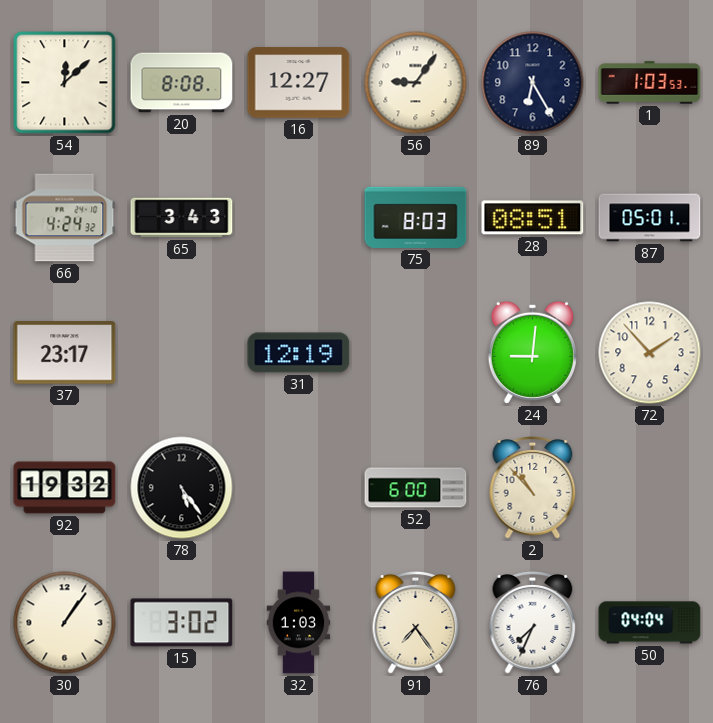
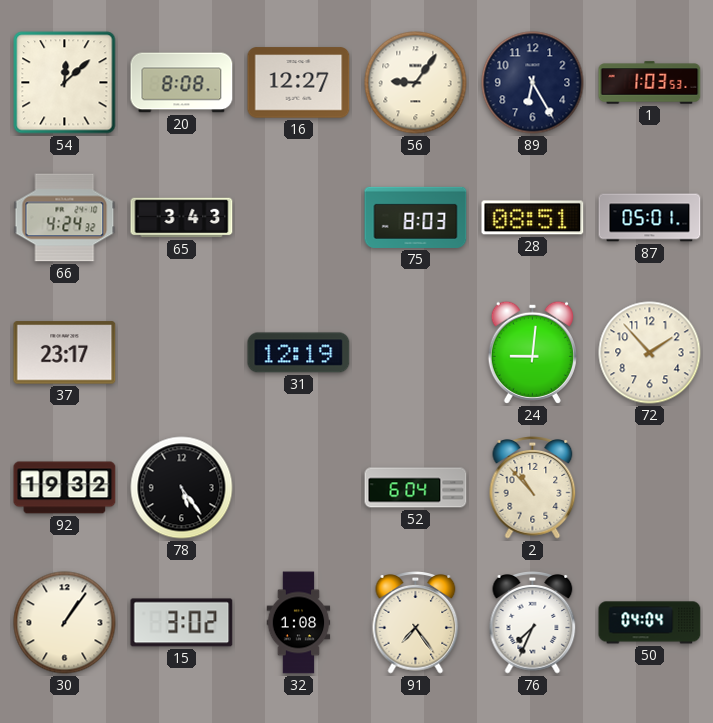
52: 6:00 -> 6:04 (416, 488)
32: 1:03 -> 1:08 (299, 623)
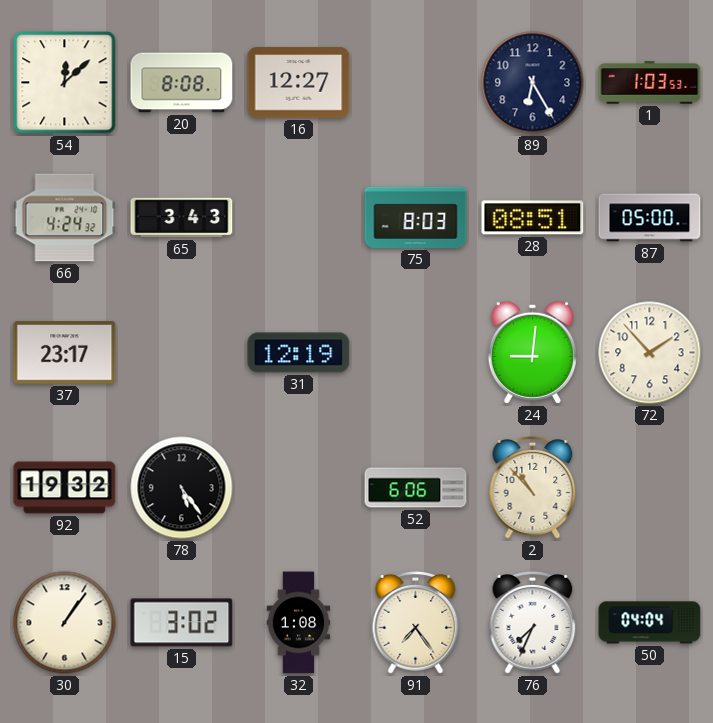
56: 9:06 -> none (416, 83)
87: 05:01 -> 05:00 (650, 218)
52: 6:04 -> 6:06 (416, 488)
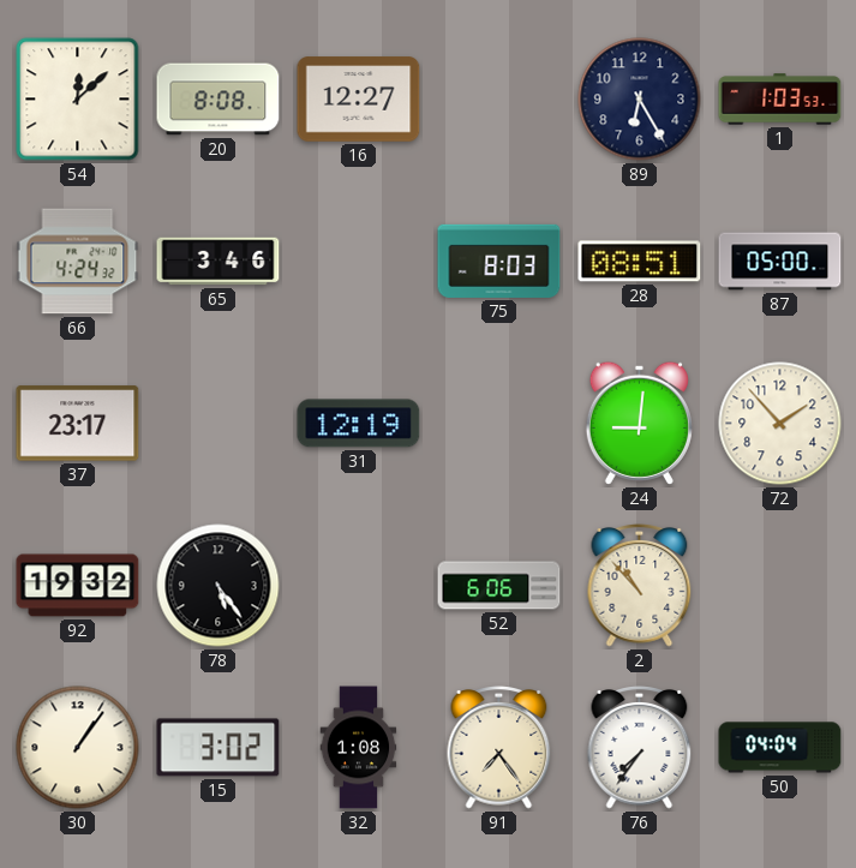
65: 3:43 -> 3:46 (219, 262)
76: 7:34 -> 7:36 (640, 748)
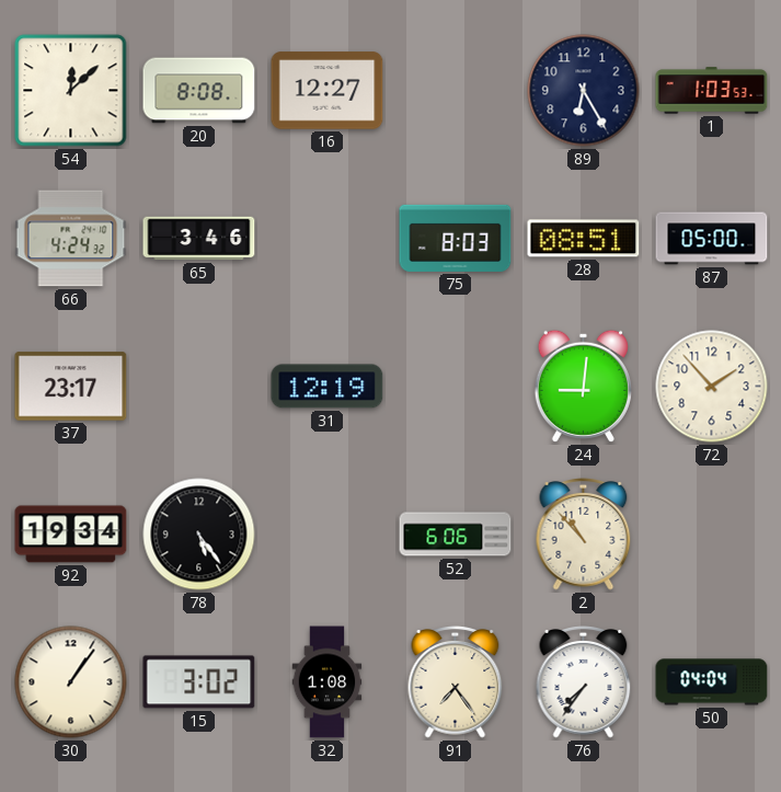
92: 19:32 -> 19:34 (71, 535)
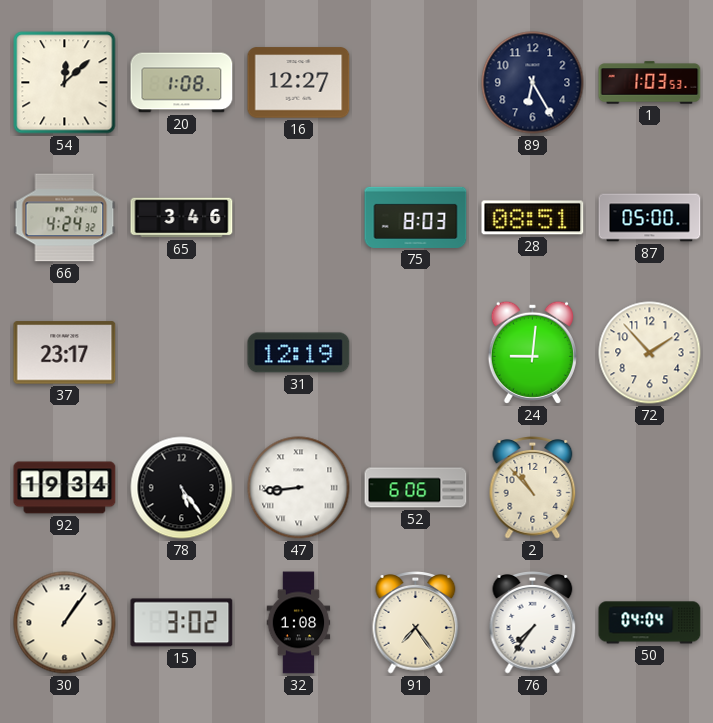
20: 8:08 -> 1:08 (182, 83)
47: none -> 8:44 (299, 488)
